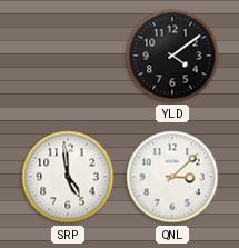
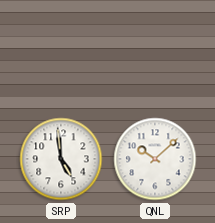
YLD: 4:09 -> none (172, 56)
QNL: 3:08 -> 10:08 (155, 159)
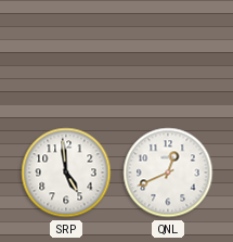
QNL: 10:08 -> 12:41 (168, 173)
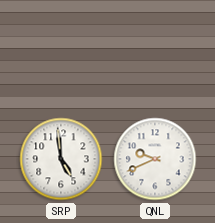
QNL: 12:41 -> 9:41 (155, 159)
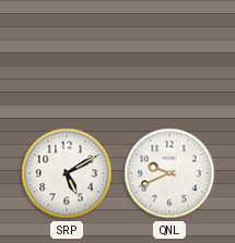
SRP: 4:59 -> 5:10 (67, 173)
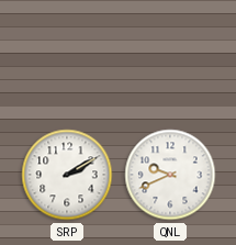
SRP: 5:10 -> 2:10 (67, 175)
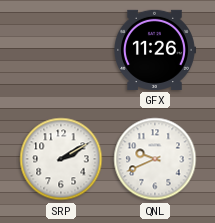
GFX: none -> 11:26 (155, 50)
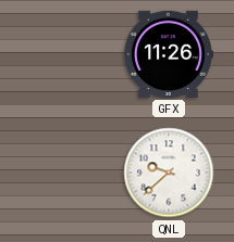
SRP: 2:10 -> none (61, 159)
QNL: 9:41 -> 9:38 (169, 173)
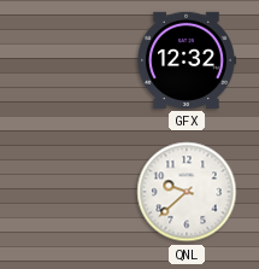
GFX: 11:26 -> 12:32 (187, 60)
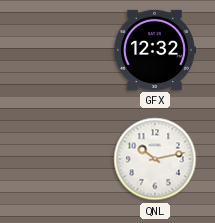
QNL: 9:38 -> 10:13 (155, 159)
